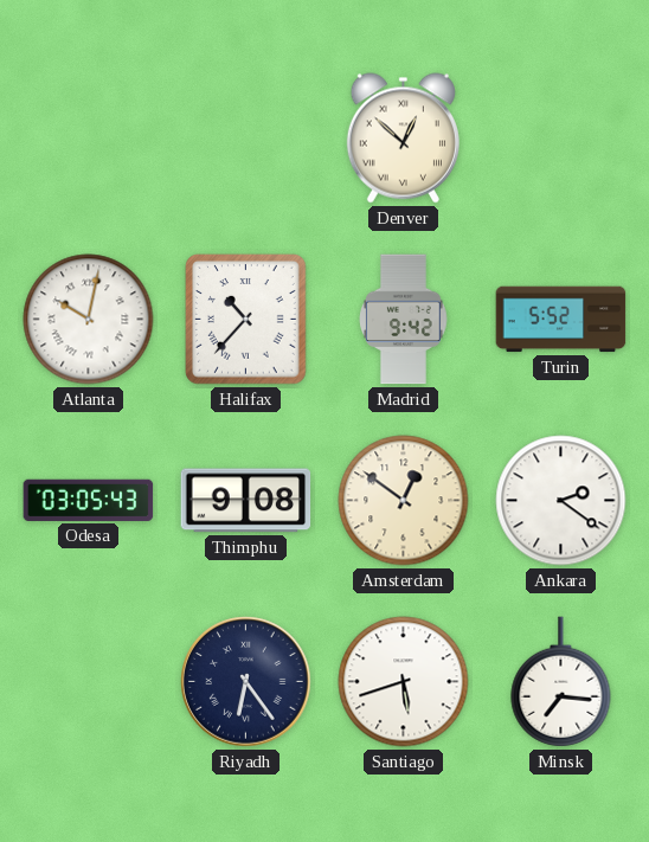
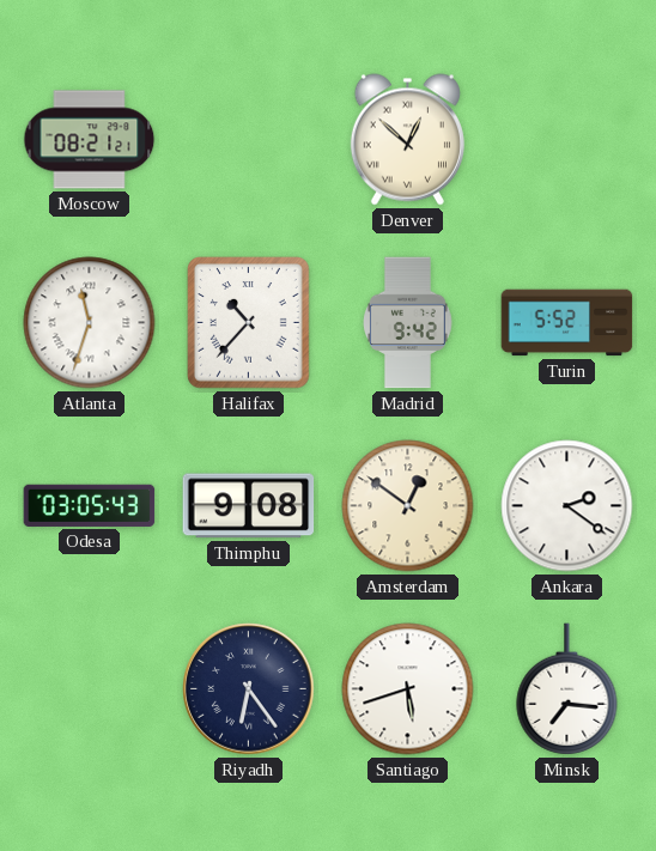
Moscow: none -> 08:21 (90, 140)
Atlanta: 10:02 -> 11:33 (90, 323)
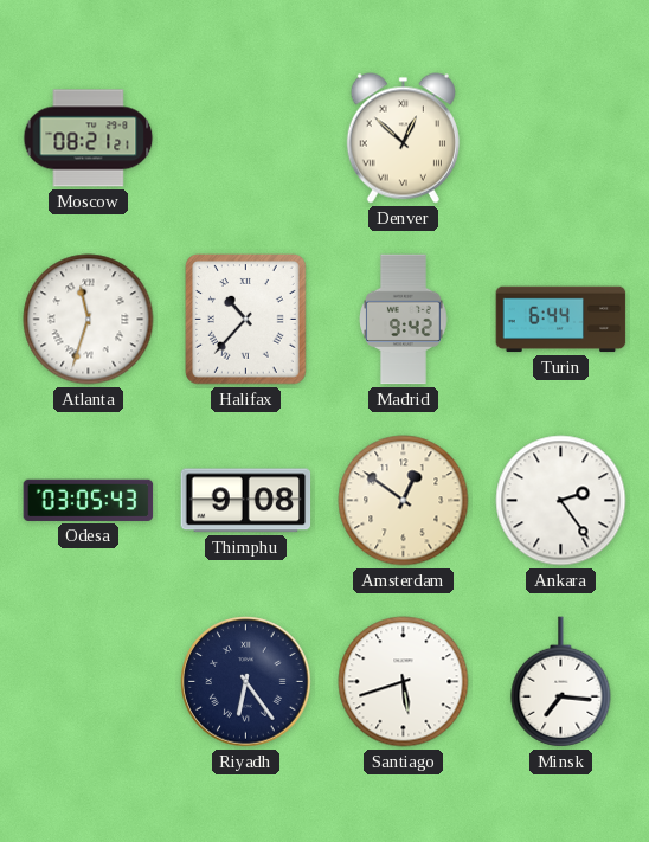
Turin: 5:52 -> 6:44 (561, 320)
Ankara: 2:21 -> 2:24 (561, 501)
